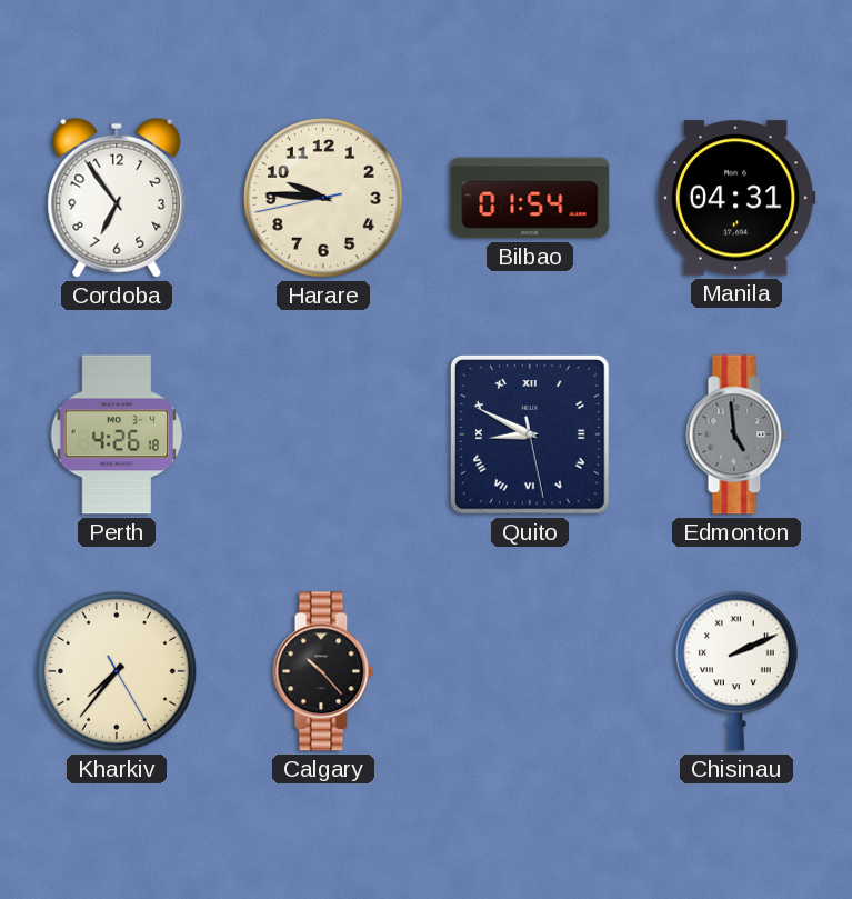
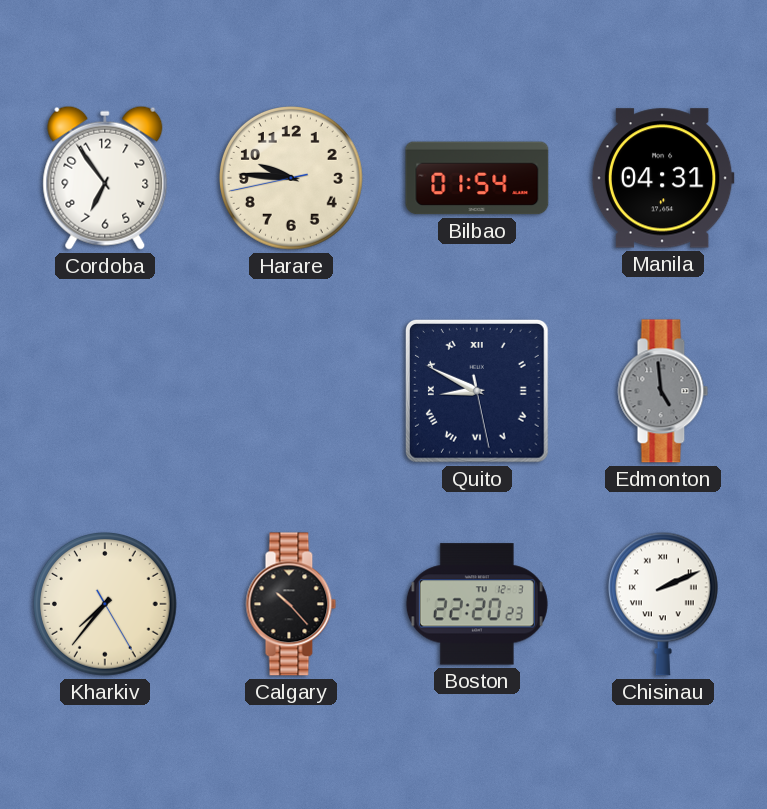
Perth: 4:26 -> none (117, 434)
Boston: none -> 22:20 (477, 604)
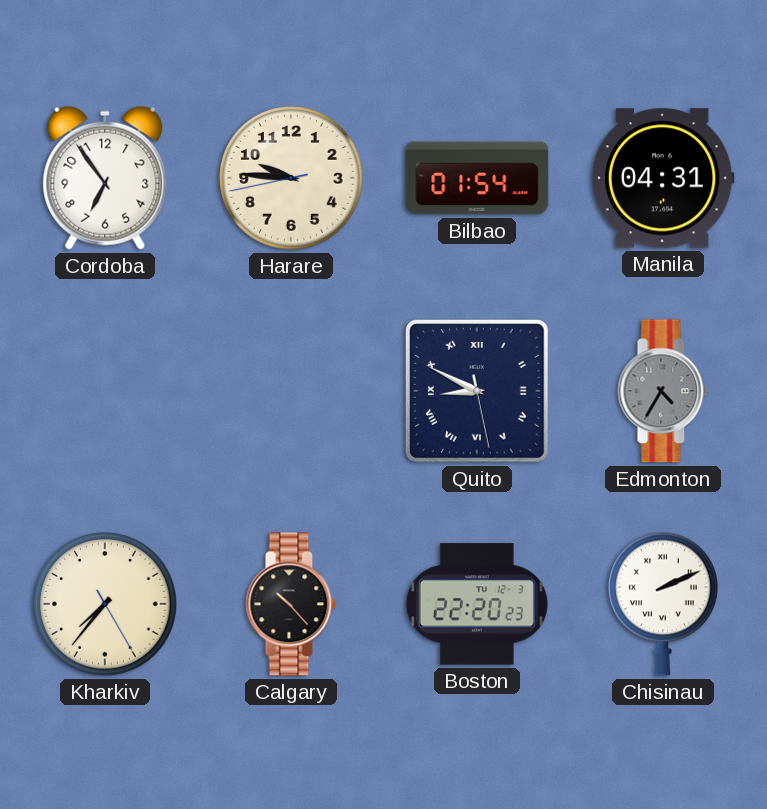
Edmonton: 4:59 -> 4:35 (663, 391)
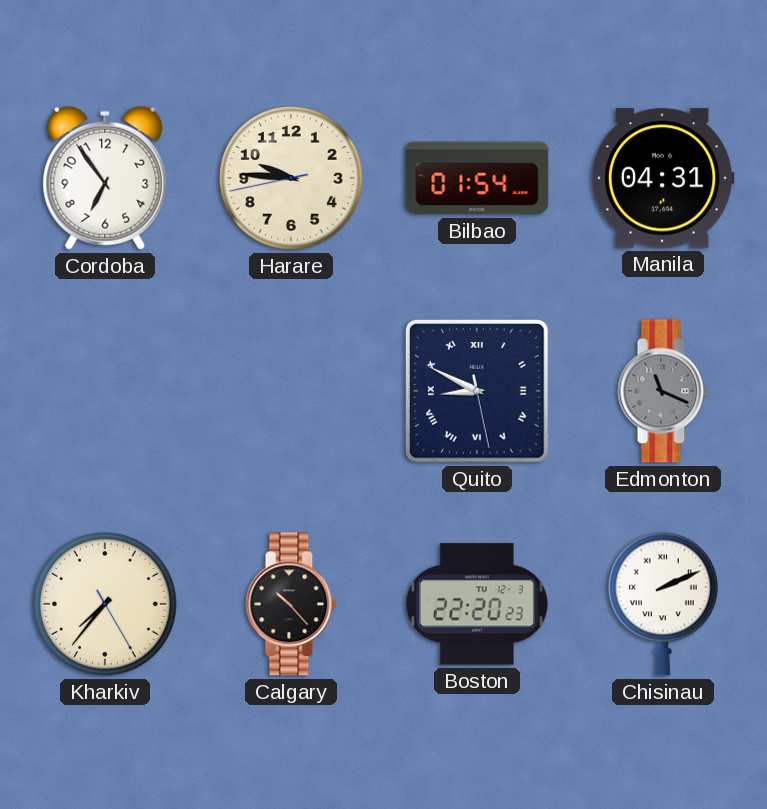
Edmonton: 4:35 -> 11:19 (663, 391)
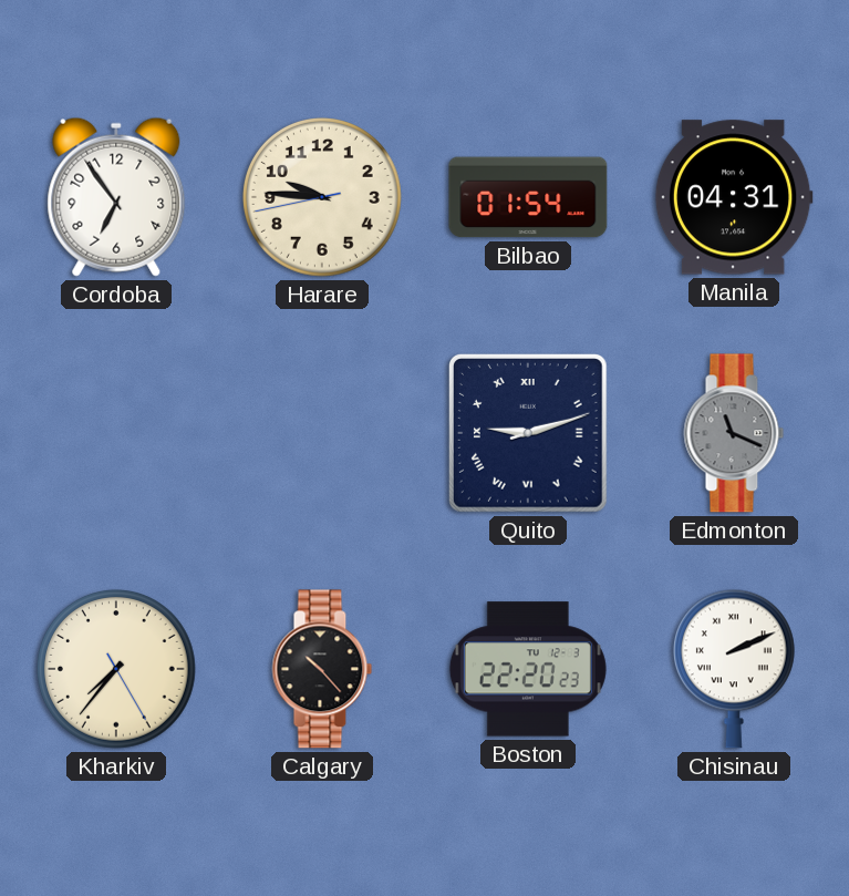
Quito: 8:49 -> 9:12 (529, 434)
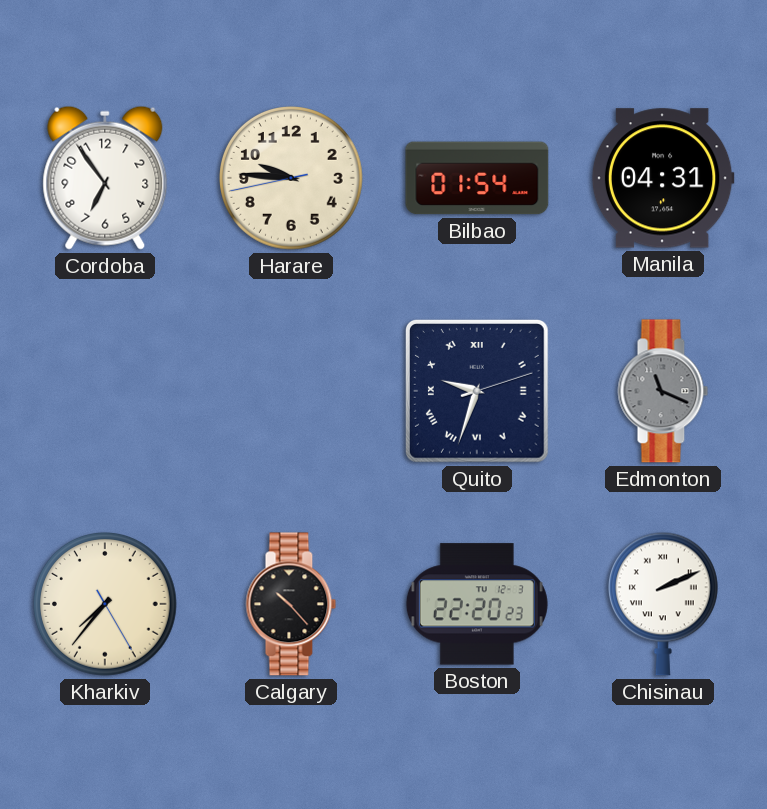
Quito: 9:12 -> 9:33 (478, 392)
